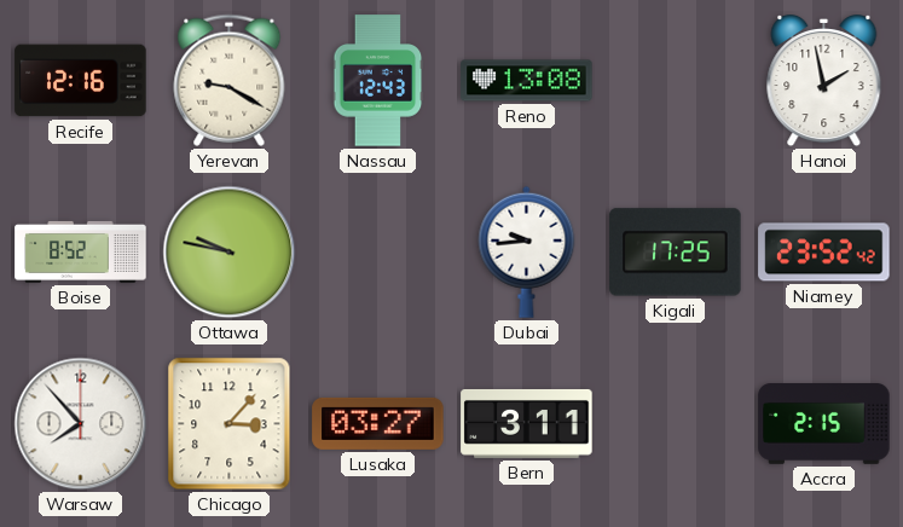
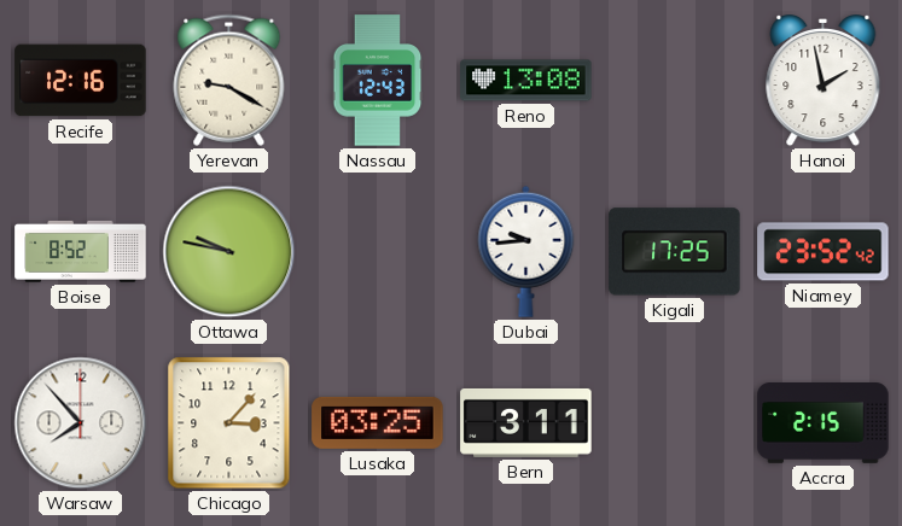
Lusaka: 03:27 -> 03:25 (378, 422)
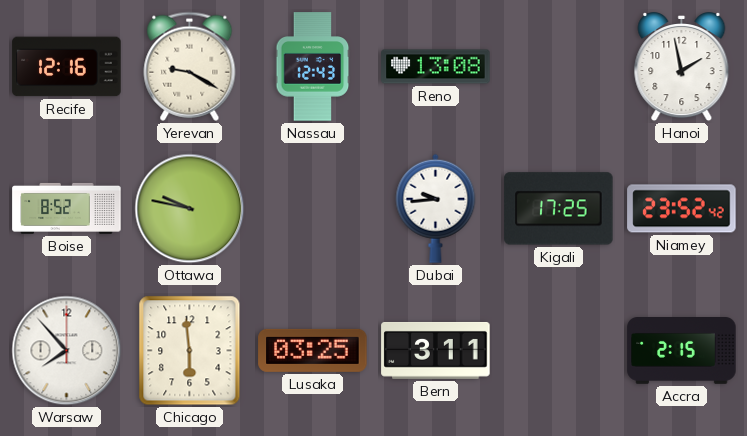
Chicago: 3:07 -> 5:59 (190, 351)
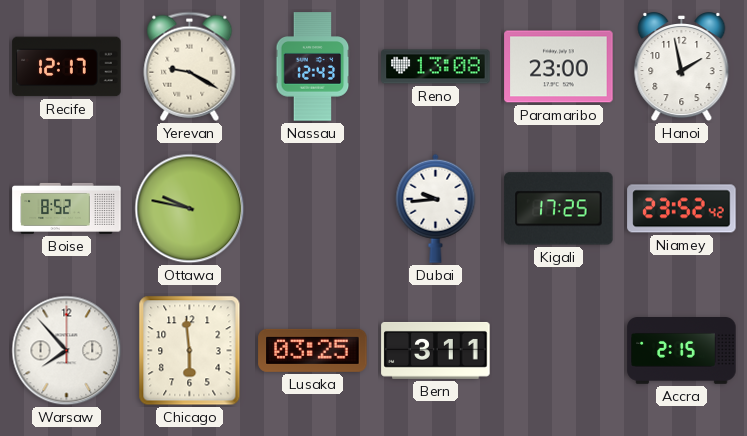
Recife: 12:16 -> 12:17 (67, 67)
Paramaribo: none -> 23:00 (559, 67)
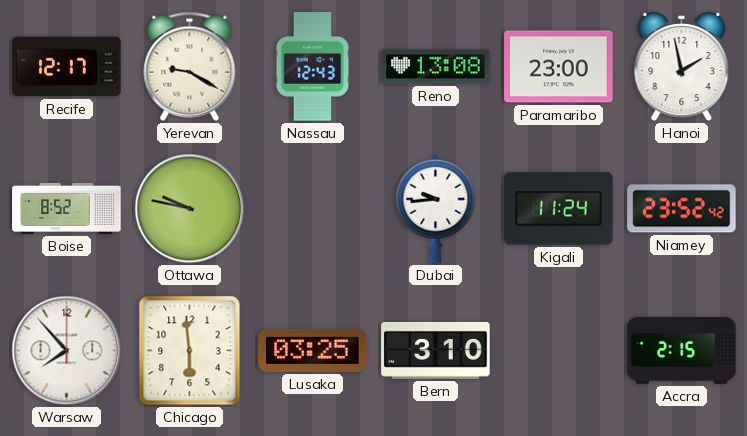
Kigali: 17:25 -> 11:24 (559, 209)
Bern: 3:11 -> 3:10 (436, 350)
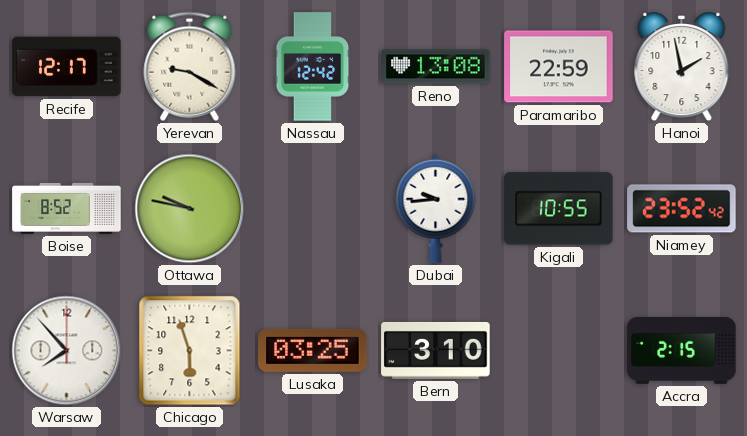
Nassau: 12:43 -> 12:42 (313, 67)
Paramaribo: 23:00 -> 22:59 (559, 67)
Kigali: 11:24 -> 10:55 (559, 209)
Chicago: 5:59 -> 5:57 (190, 351)
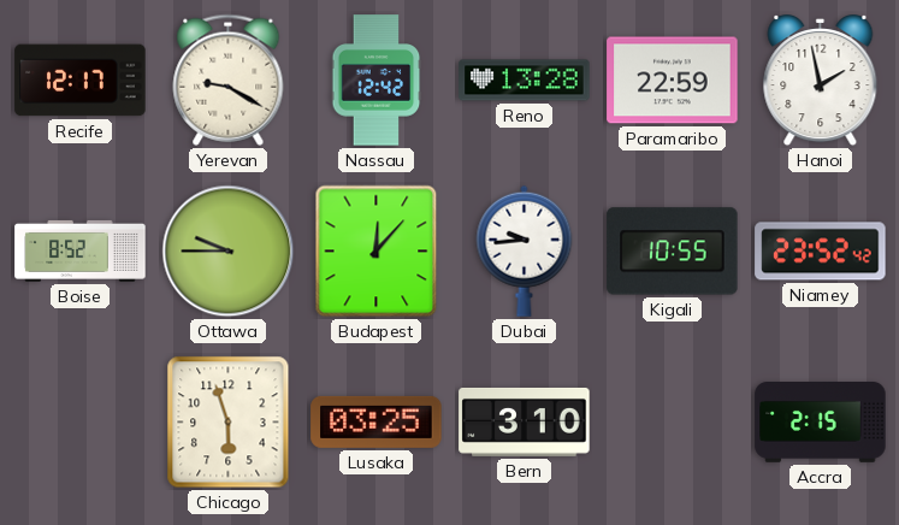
Reno: 13:08 -> 13:28 (525, 81)
Ottawa: 9:47 -> 9:45 (229, 252)
Budapest: none -> 12:07 (377, 252)
Warsaw: 7:53 -> none (67, 351)
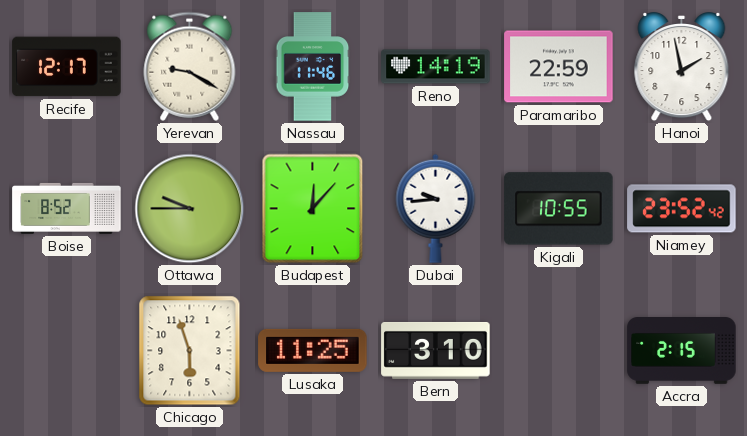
Nassau: 12:42 -> 11:46 (313, 67)
Reno: 13:28 -> 14:19 (436, 67)
Lusaka: 03:25 -> 11:25 (313, 350)
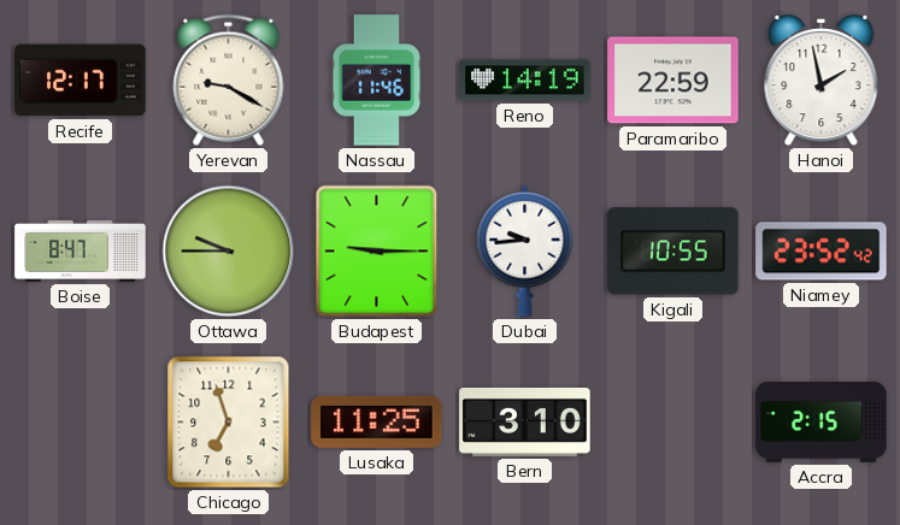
Boise: 8:52 -> 8:47 (81, 250)
Budapest: 12:07 -> 9:15 (377, 252)
Chicago: 5:57 -> 6:57 (229, 423)
